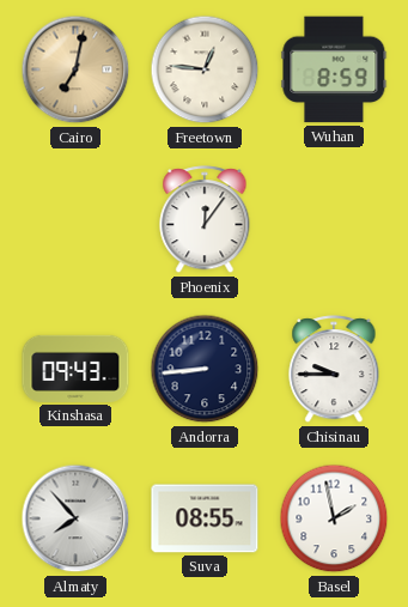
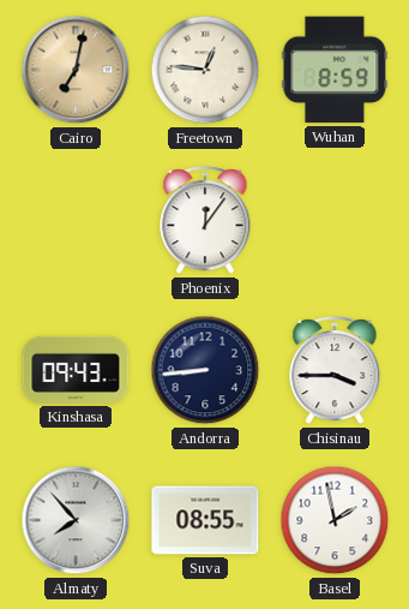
Chisinau: 9:45 -> 3:45 (335, 371)
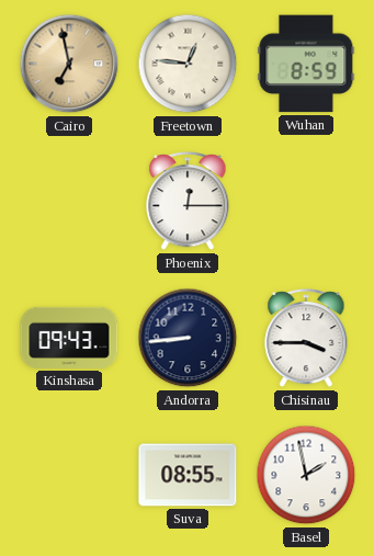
Cairo: 7:02 -> 6:58 (69, 64)
Phoenix: 12:06 -> 12:15 (188, 202)
Almaty: 7:53 -> none (76, 520)
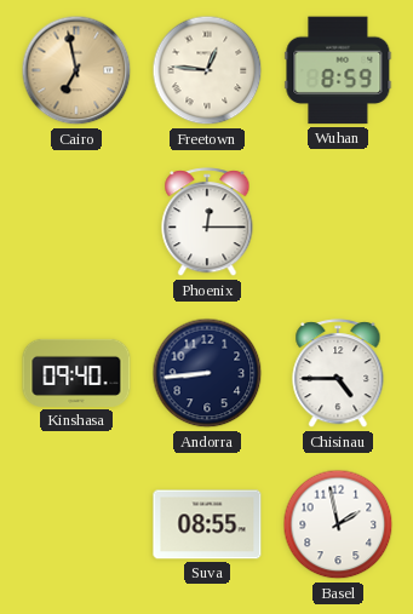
Kinshasa: 09:43 -> 09:40 (76, 373)
Chisinau: 3:45 -> 4:45 (338, 374)
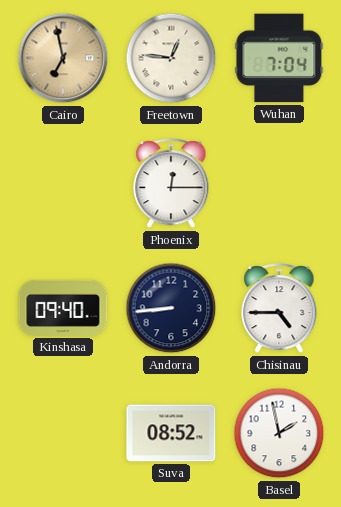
Wuhan: 8:59 -> 7:04 (279, 58)
Suva: 08:55 -> 08:52 (171, 433)
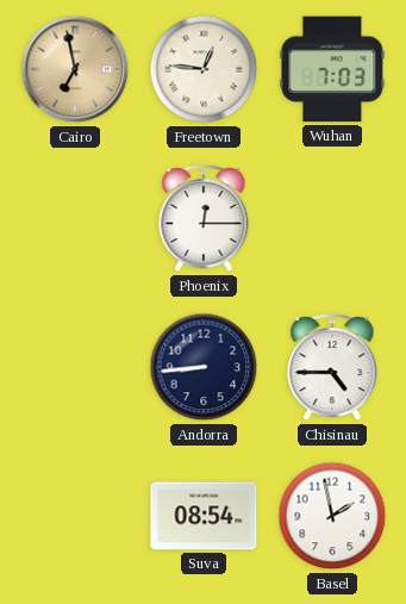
Wuhan: 7:04 -> 7:03 (332, 69)
Kinshasa: 09:40 -> none (63, 308)
Suva: 08:52 -> 08:54 (204, 516)
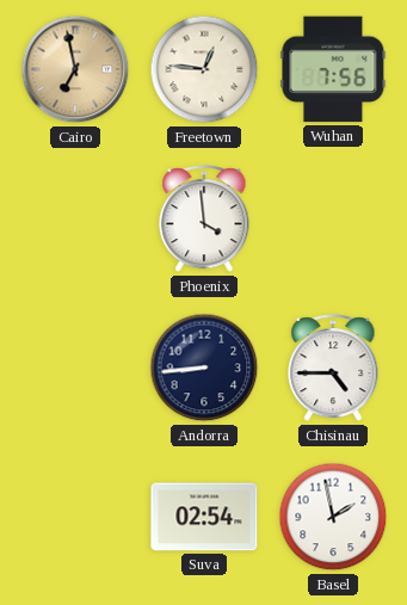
Wuhan: 7:03 -> 7:56 (333, 69)
Phoenix: 12:15 -> 3:59 (204, 220)
Suva: 08:54 -> 02:54 (204, 517)
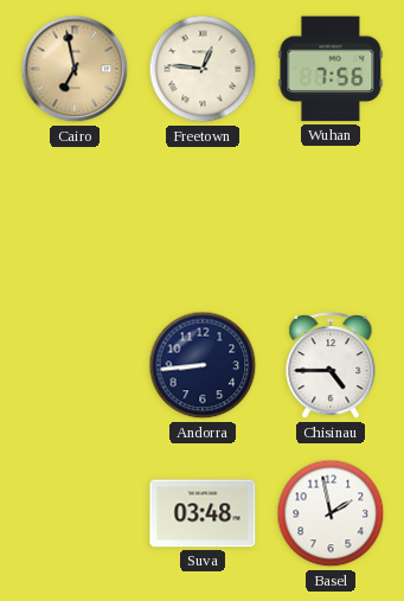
Phoenix: 3:59 -> none (204, 220)
Suva: 02:54 -> 03:48 (203, 513)
